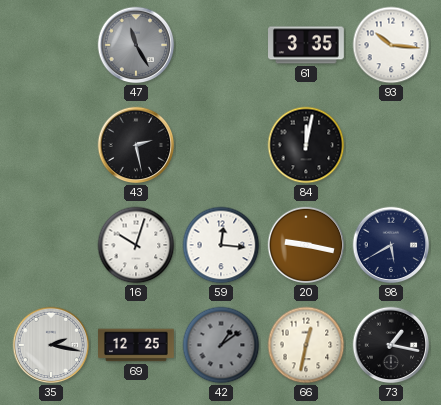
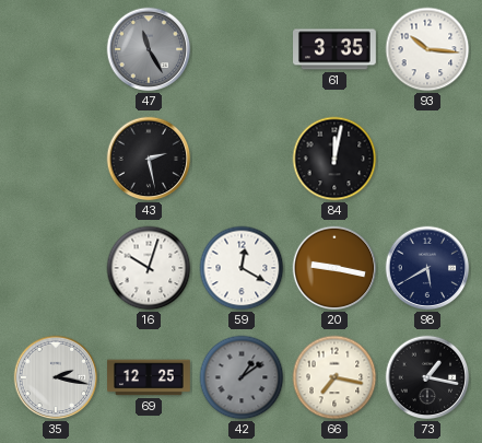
59: 12:16 -> 12:20 (242, 268)
66: 12:32 -> 7:17 (334, 377)
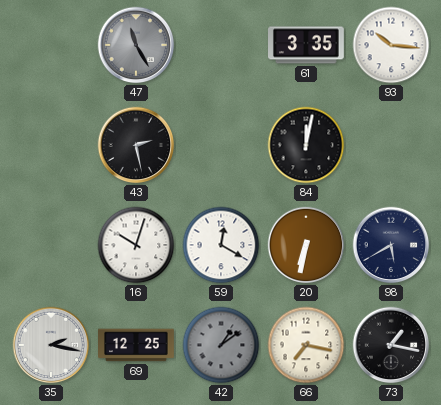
20: 9:17 -> 6:32 (306, 245)
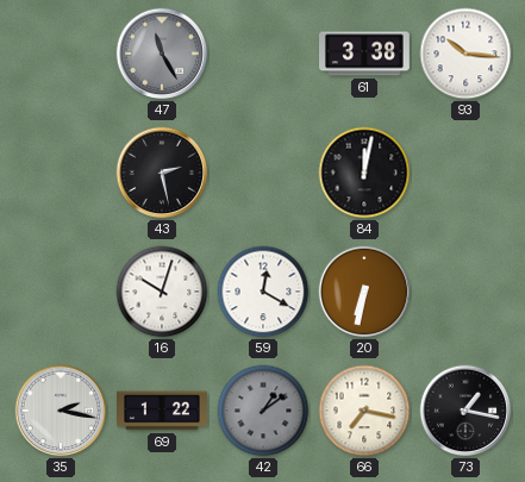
61: 3:35 -> 3:38 (365, 54)
98: 5:40 -> none (391, 245)
69: 12:25 -> 1:22 (163, 411)
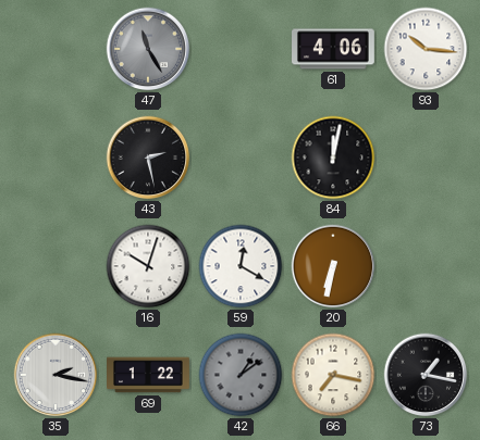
61: 3:38 -> 4:06 (334, 49)
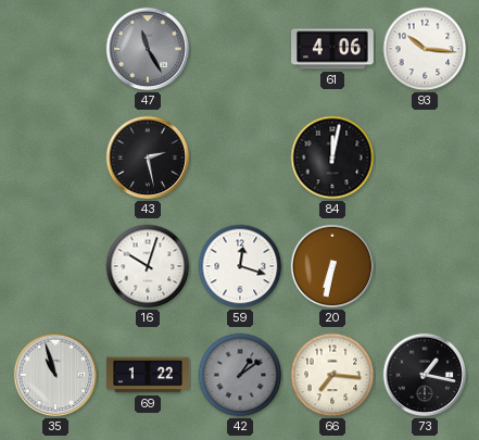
59: 12:20 -> 12:18 (240, 266)
35: 2:17 -> 10:57 (55, 375)
66: 7:17 -> 7:16 (332, 375)
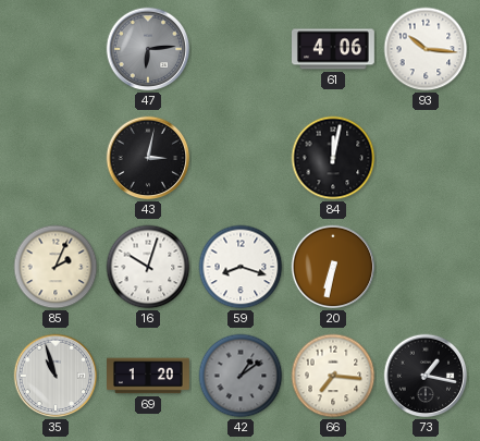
47: 11:25 -> 6:14 (148, 49)
43: 2:28 -> 3:02 (148, 158)
85: none -> 2:04 (56, 267)
59: 12:18 -> 8:18 (241, 267)
69: 1:22 -> 1:20 (149, 376)
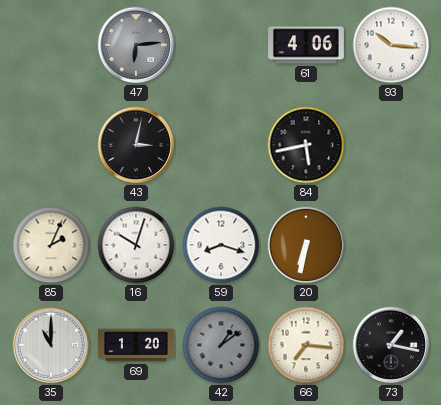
84: 12:02 -> 5:43 (306, 145)
35: 10:57 -> 11:00 (51, 345)
